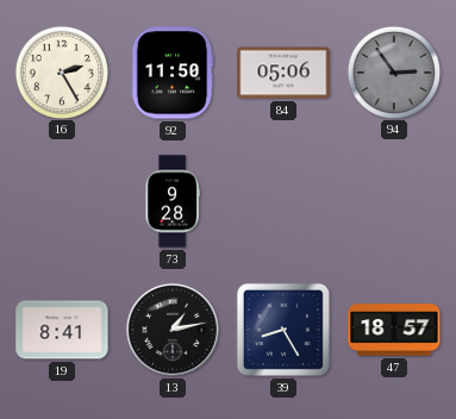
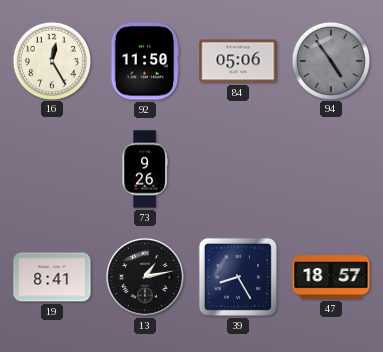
16: 2:25 -> 12:25 (51, 60)
94: 2:54 -> 4:54 (330, 60)
73: 9:28 -> 9:26 (145, 169)
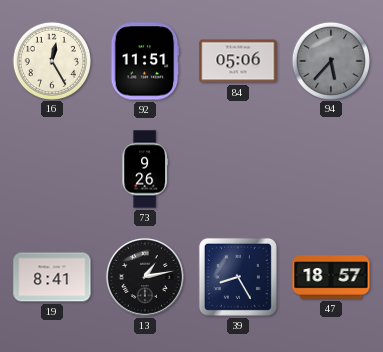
92: 11:50 -> 11:51 (145, 61)
94: 4:54 -> 5:37 (330, 60)
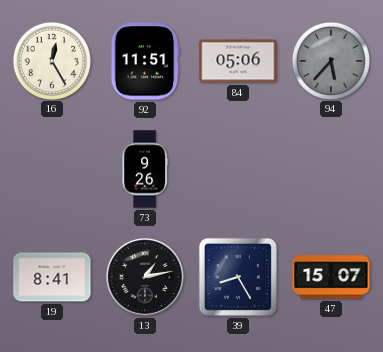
47: 18:57 -> 15:07 (331, 277)
